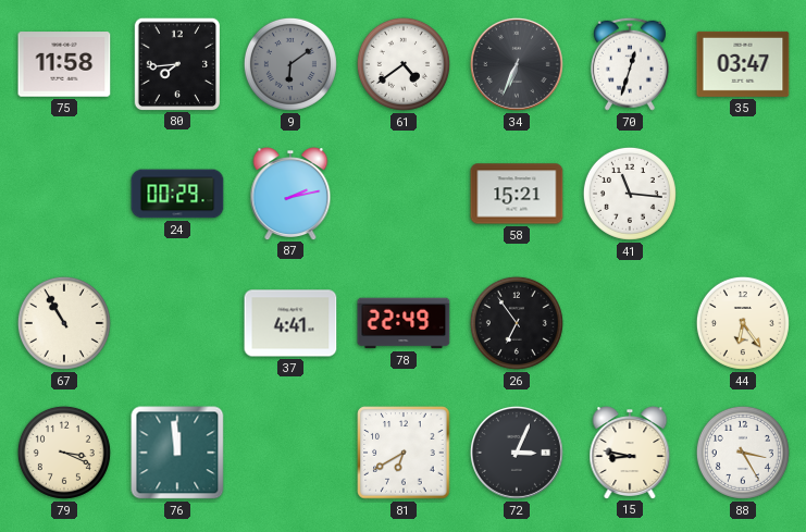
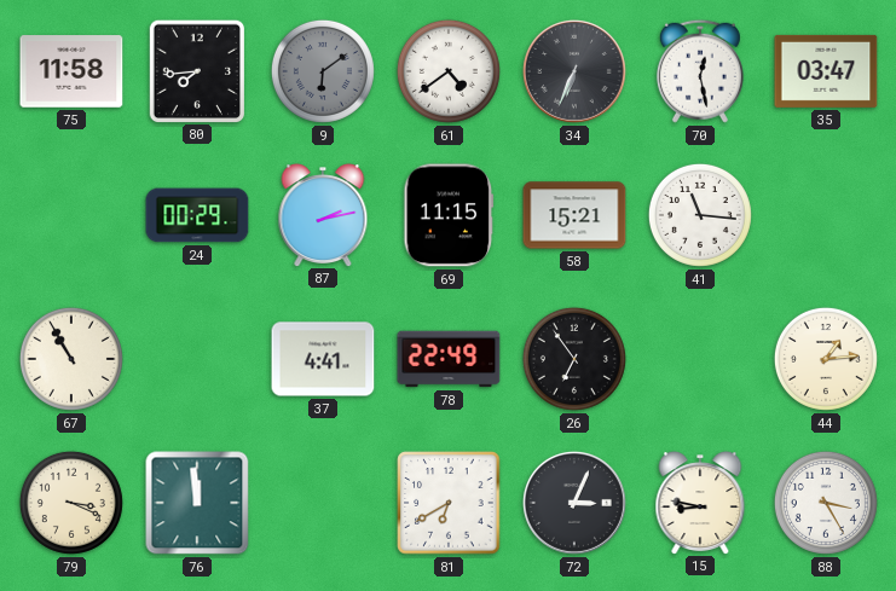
70: 12:33 -> 12:28 (700, 71)
69: none -> 11:15 (449, 215)
44: 6:24 -> 1:14 (826, 359)
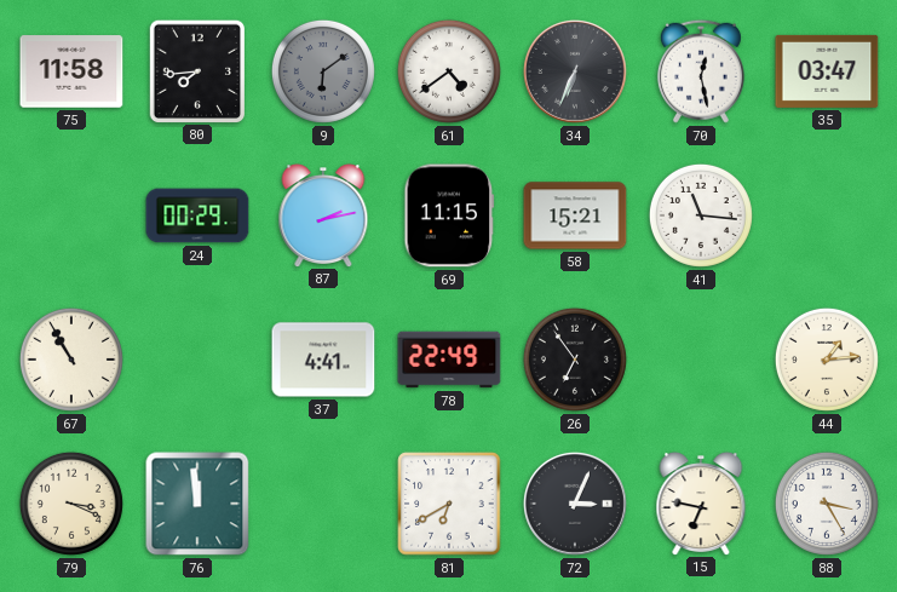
15: 8:47 -> 6:47 (701, 504)
